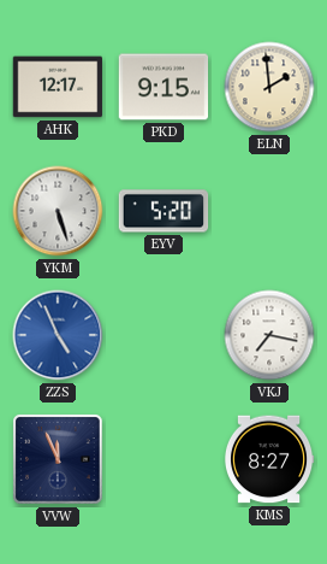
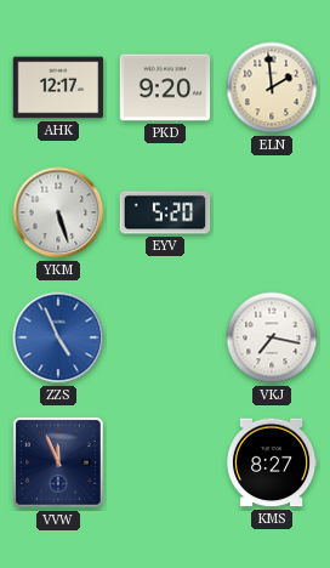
PKD: 9:15 -> 9:20 (165, 87)
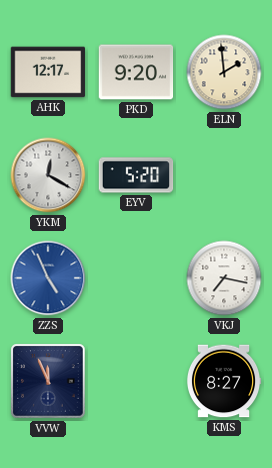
YKM: 5:27 -> 12:20 (48, 175)
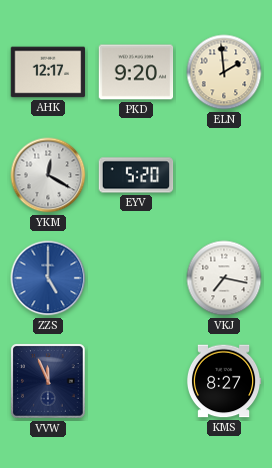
ZZS: 4:56 -> 5:00 (48, 278)
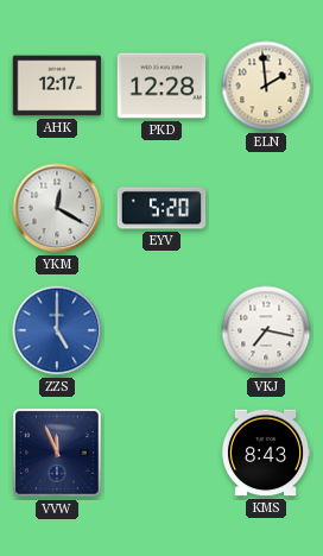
PKD: 9:20 -> 12:28 (161, 86)
KMS: 8:27 -> 8:43 (266, 453)
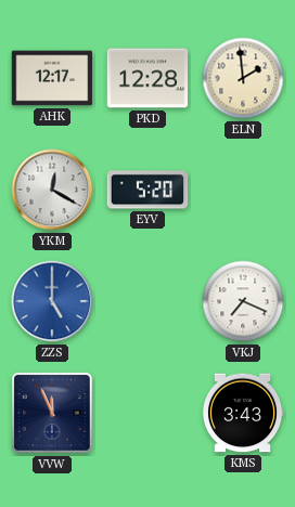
VKJ: 7:17 -> 7:19 (243, 301)
KMS: 8:43 -> 3:43 (243, 413)
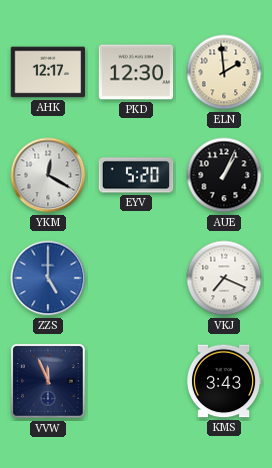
PKD: 12:28 -> 12:30 (136, 72)
AUE: none -> 1:04 (224, 175)
